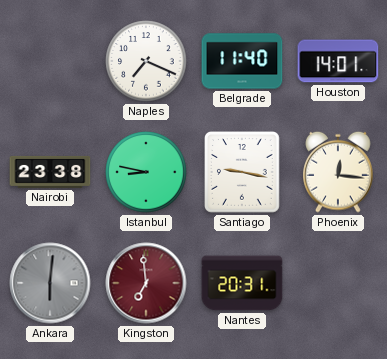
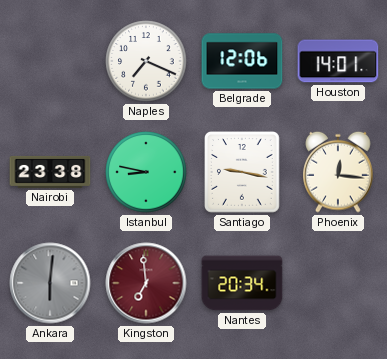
Belgrade: 11:40 -> 12:06 (242, 61)
Nantes: 20:31 -> 20:34 (242, 283)
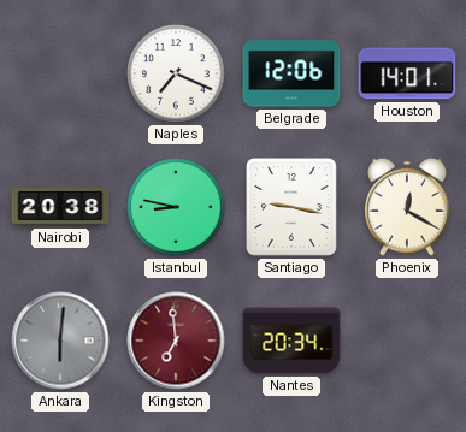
Nairobi: 23:38 -> 20:38 (60, 207)
Phoenix: 12:16 -> 12:20 (407, 207)
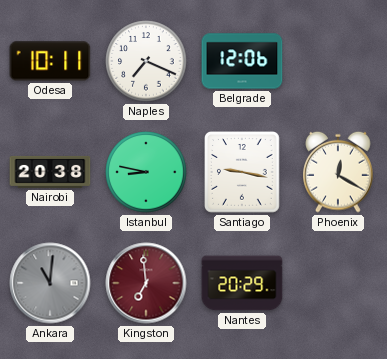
Odesa: none -> 10:11 (50, 61)
Houston: 14:01 -> none (407, 73)
Ankara: 6:01 -> 11:01 (50, 283)
Nantes: 20:34 -> 20:29 (242, 283)
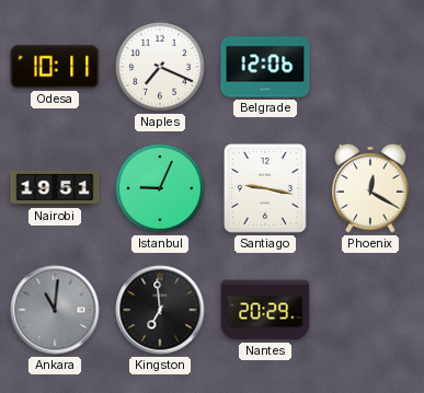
Nairobi: 20:38 -> 19:51 (55, 188)
Istanbul: 8:47 -> 9:04 (160, 188)
Kingston dial: burgundy -> black (160, 310)
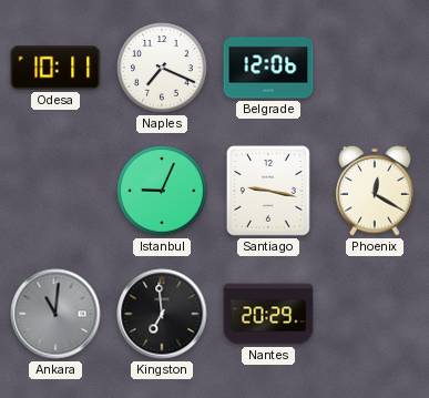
Nairobi: 19:51 -> none (55, 188)
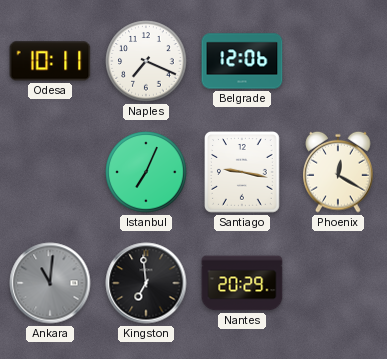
Istanbul: 9:04 -> 7:04 (146, 172)
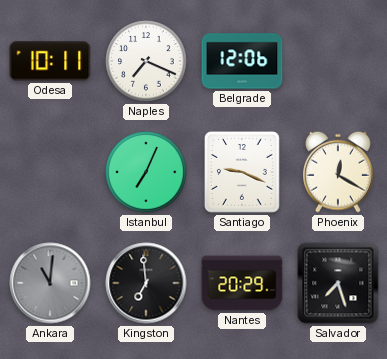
Santiago: 9:17 -> 9:19 (243, 172)
Salvador: none -> 7:27 (338, 283)
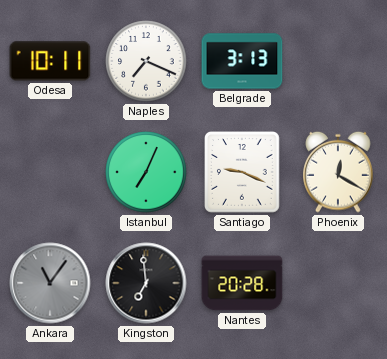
Belgrade: 12:06 -> 3:13 (242, 61)
Ankara: 11:01 -> 11:06 (50, 283)
Nantes: 20:29 -> 20:28 (242, 283)
Salvador: 7:27 -> none (338, 283)
